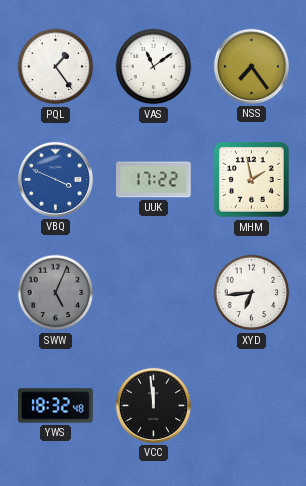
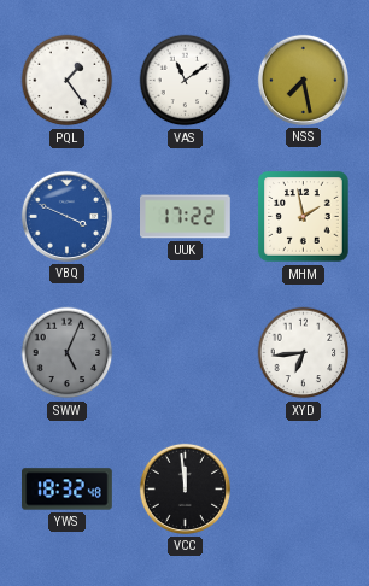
NSS: 7:24 -> 7:28 (303, 80)
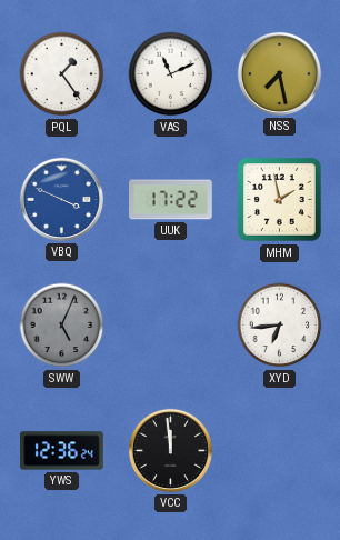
VAS: 11:09 -> 11:11 (171, 74)
YWS: 18:32 -> 12:36 (62, 451)
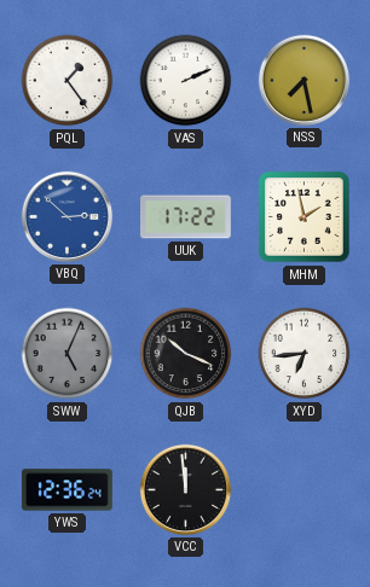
VAS: 11:11 -> 2:11 (186, 81)
VBQ: 3:49 -> 2:52 (67, 216)
QJB: none -> 10:19 (186, 354)
